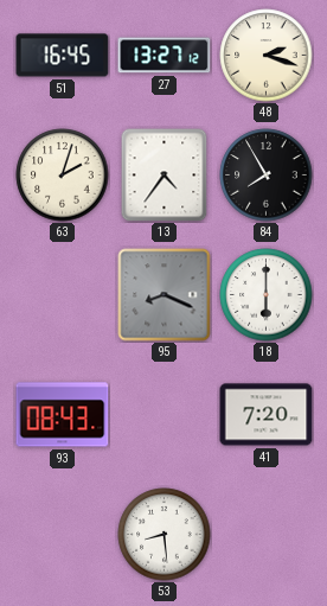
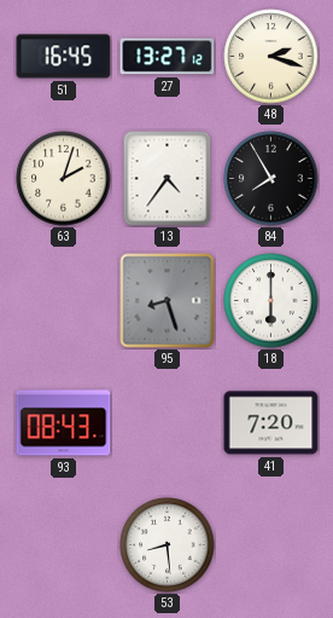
95: 8:19 -> 8:27 (168, 301)
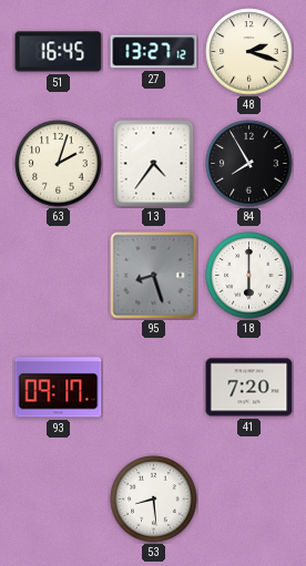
93: 08:43 -> 09:17 (59, 388)
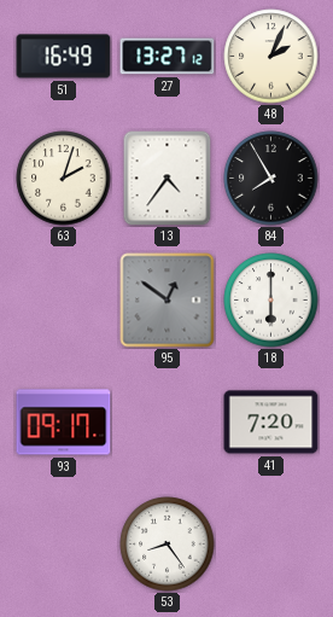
51: 16:45 -> 16:49 (64, 57)
48: 2:18 -> 2:04 (271, 57)
95: 8:27 -> 12:51 (168, 301)
53: 8:29 -> 8:24 (168, 545)
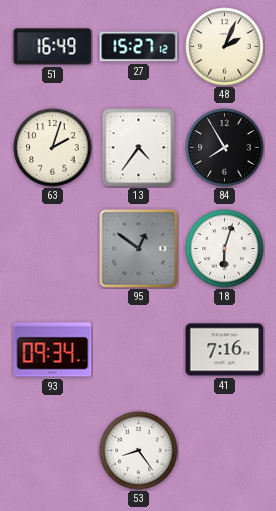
27: 13:27 -> 15:27 (139, 47)
18: 6:00 -> 6:03 (225, 249)
93: 09:17 -> 09:34 (53, 350)
41: 7:20 -> 7:16 (225, 350)
